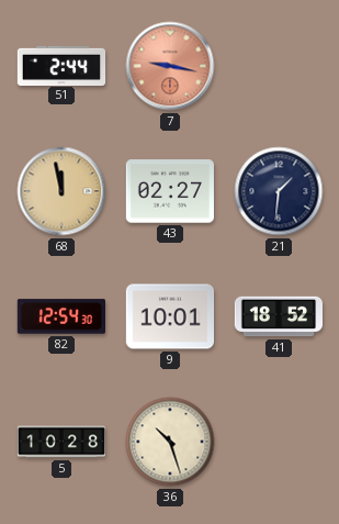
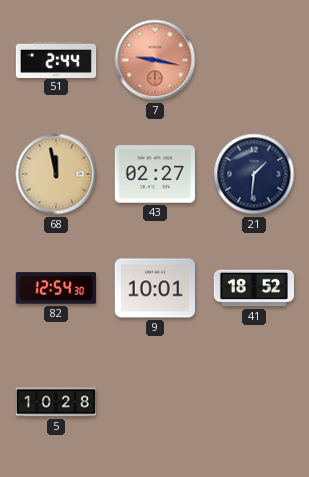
36: 10:27 -> none (170, 442)
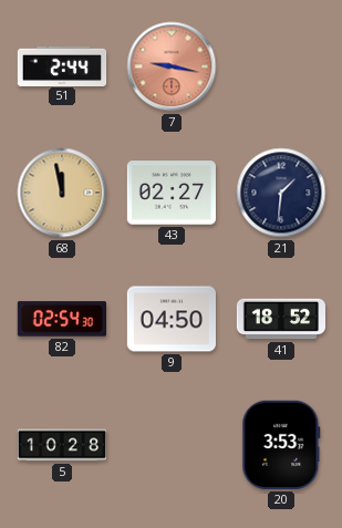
82: 12:54 -> 02:54 (61, 319)
9: 10:01 -> 04:50 (170, 319)
20: none -> 3:53 (281, 445)
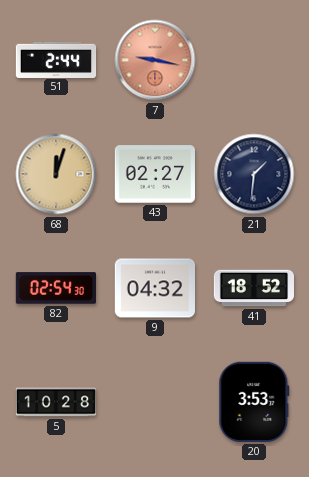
68: 11:58 -> 12:03 (56, 174)
9: 04:50 -> 04:32 (154, 288)
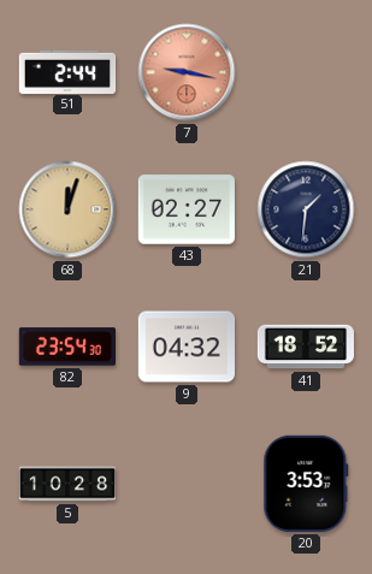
82: 02:54 -> 23:54 (66, 347)
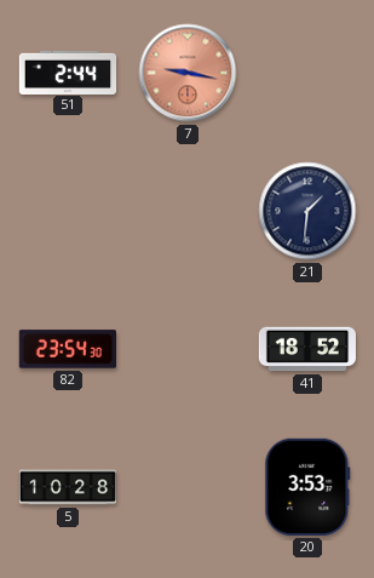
68: 12:03 -> none (67, 209)
43: 02:27 -> none (187, 209)
9: 04:32 -> none (185, 347)
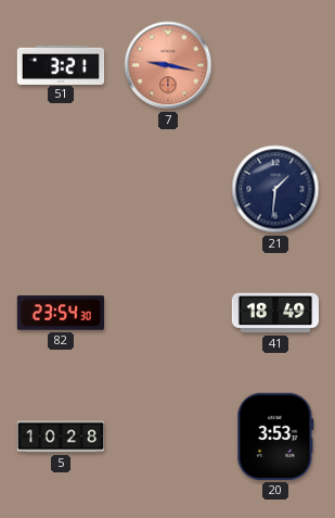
51: 2:44 -> 3:21 (61, 64)
41: 18:52 -> 18:49 (274, 313)
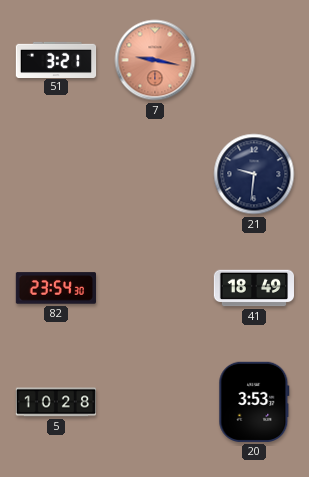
21: 1:31 -> 9:31 (254, 174)
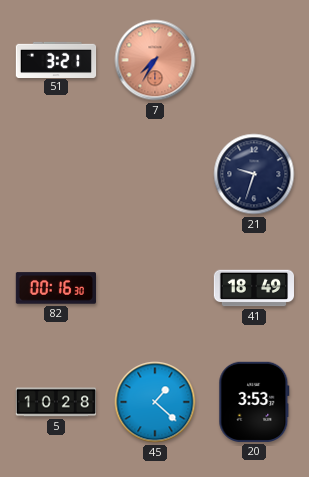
7: 9:17 -> 7:35 (155, 60)
21: 9:31 -> 9:33 (254, 174)
82: 23:54 -> 00:16 (55, 288)
45: none -> 1:22 (155, 402)
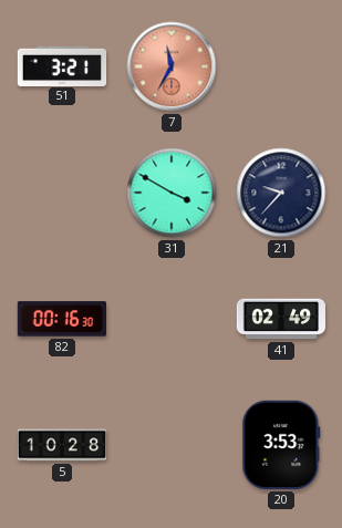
7: 7:35 -> 11:35 (172, 66)
31: none -> 3:50 (172, 193)
21: 9:33 -> 9:37 (281, 193)
41: 18:49 -> 02:49 (280, 319)
45: 1:22 -> none (155, 402)
